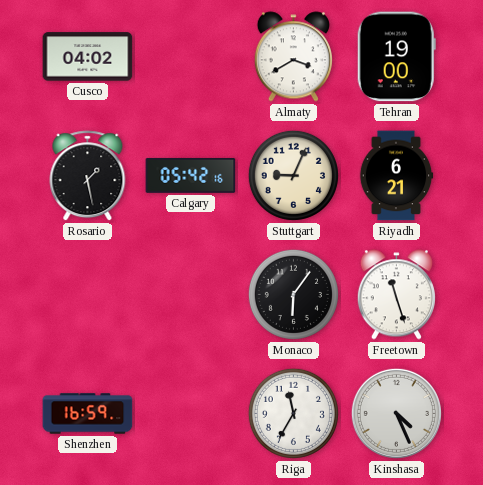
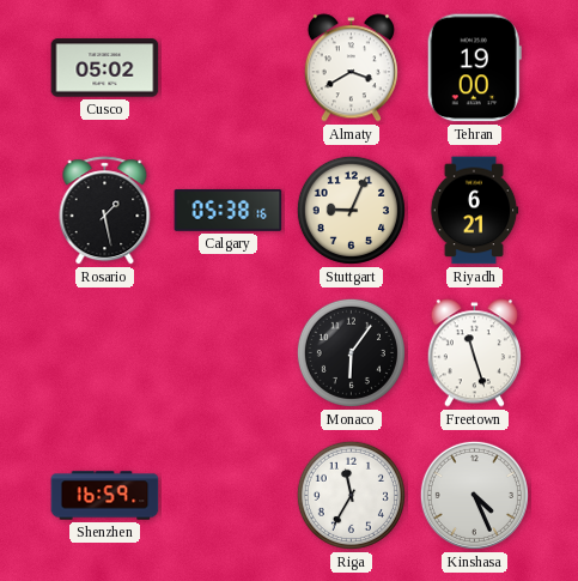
Cusco: 04:02 -> 05:02 (105, 68)
Calgary: 05:42 -> 05:38 (229, 210)
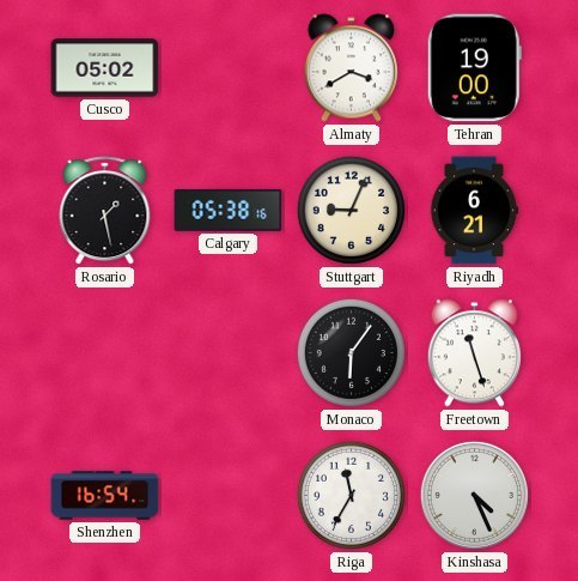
Shenzhen: 16:59 -> 16:54 (105, 496)
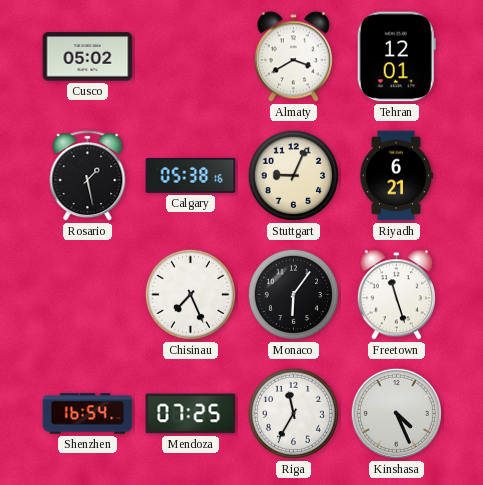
Tehran: 19:00 -> 12:01 (396, 57)
Chisinau: none -> 7:26 (190, 294)
Mendoza: none -> 07:25 (191, 414)
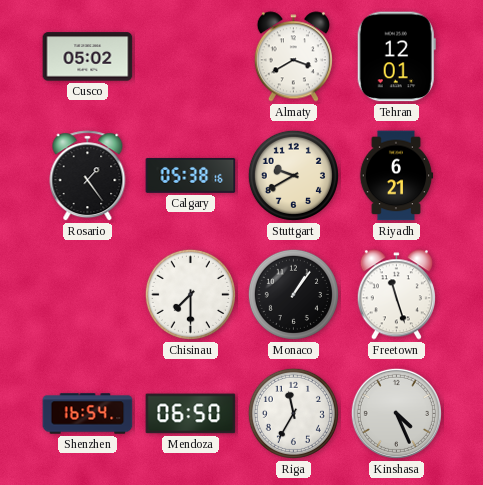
Rosario: 1:28 -> 1:24 (88, 176)
Stuttgart: 9:04 -> 9:40 (293, 175)
Chisinau: 7:26 -> 7:30 (190, 294)
Monaco: 6:06 -> 1:06 (293, 294)
Mendoza: 07:25 -> 06:50 (191, 414)
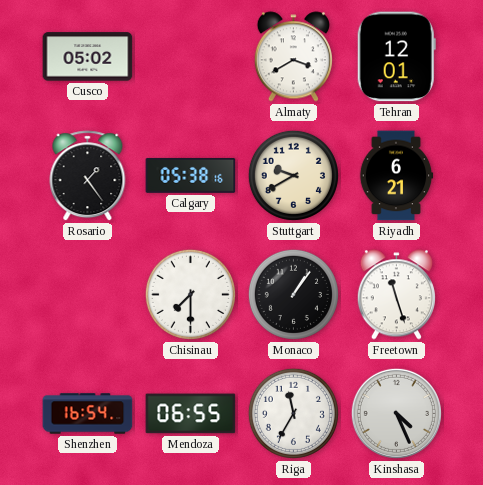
Mendoza: 06:50 -> 06:55 (191, 414)
